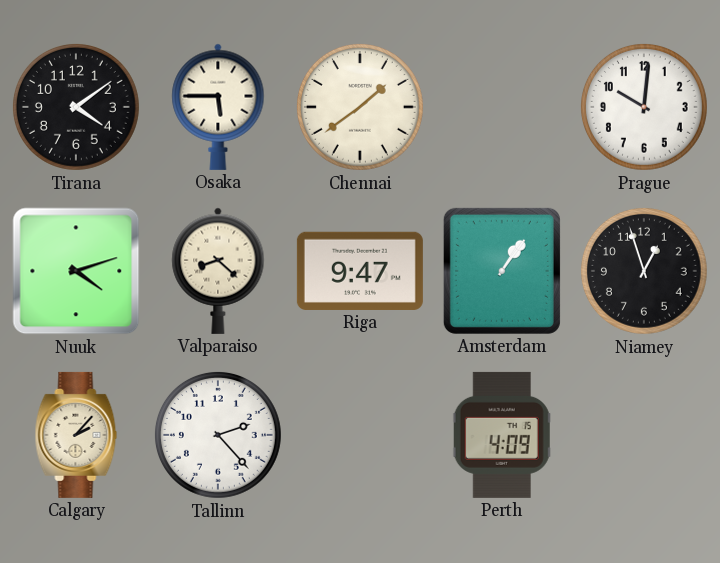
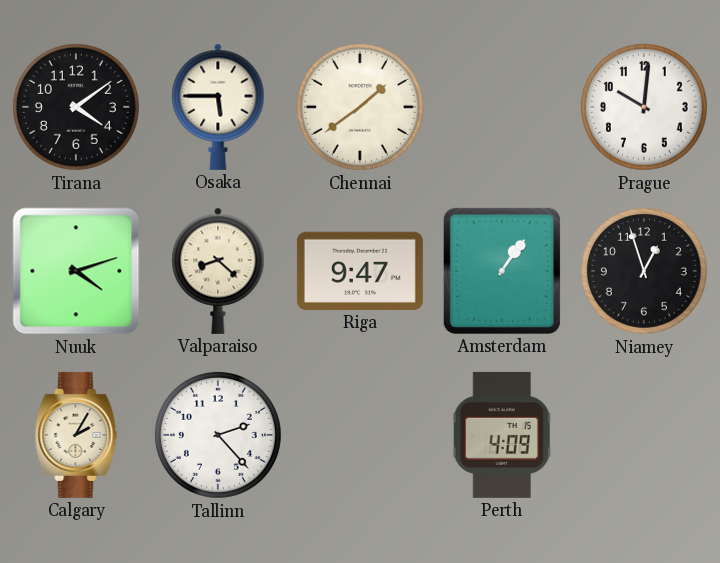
Calgary: 2:07 -> 2:05 (76, 435)
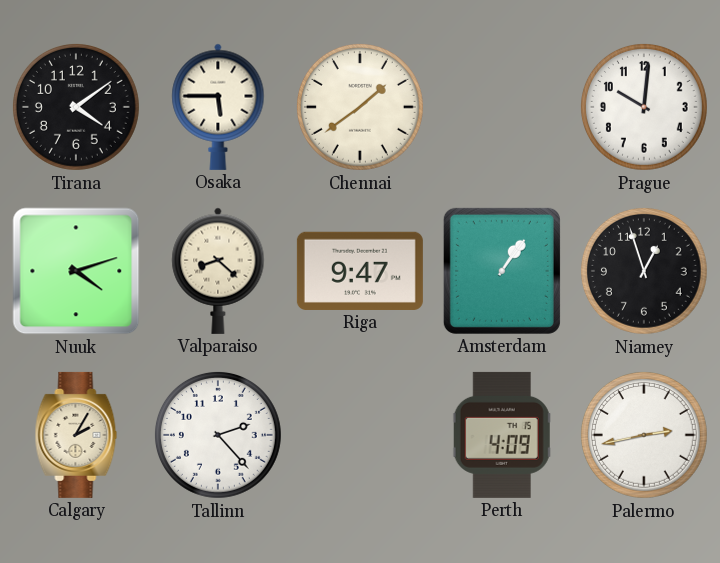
Palermo: none -> 2:43 (644, 435)
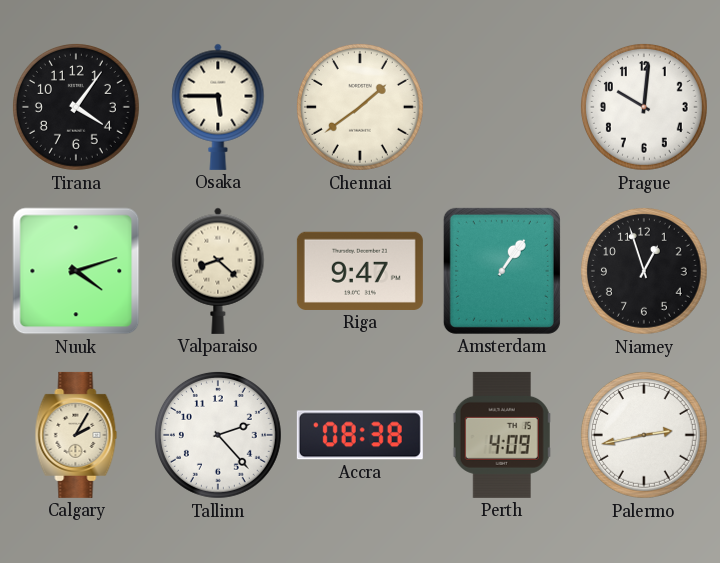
Tirana: 4:09 -> 4:06 (76, 107)
Accra: none -> 08:38 (360, 435)
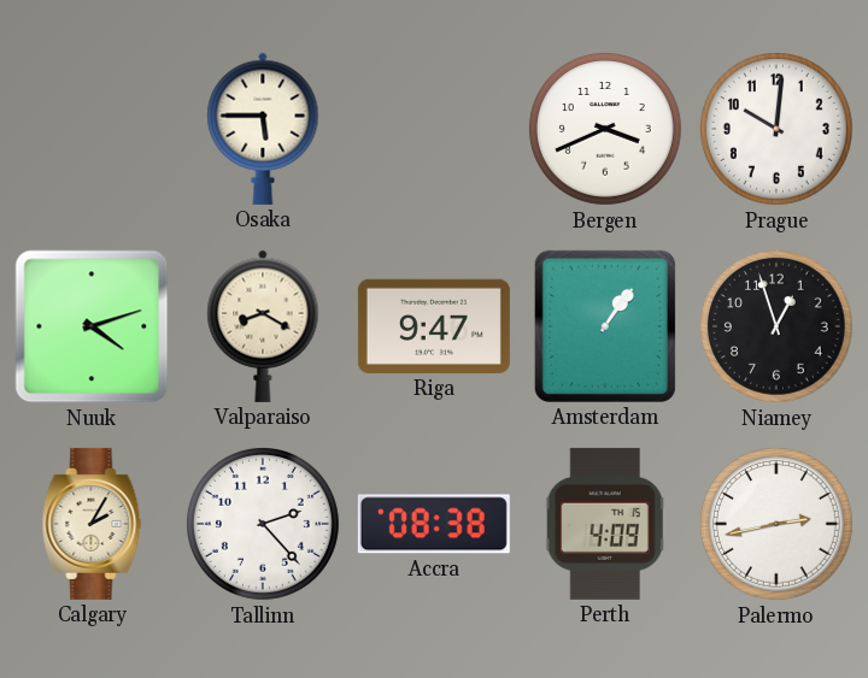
Tirana: 4:06 -> none (76, 107)
Chennai: 1:39 -> none (360, 107)
Bergen: none -> 3:41 (605, 129)
Valparaiso: 8:22 -> 8:20 (263, 326)
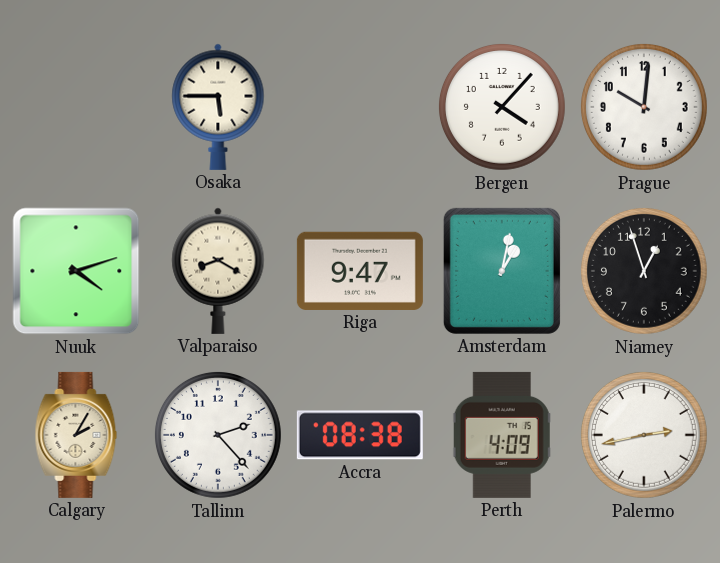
Bergen: 3:41 -> 4:07 (502, 107)
Amsterdam: 1:06 -> 1:02 (502, 271)
